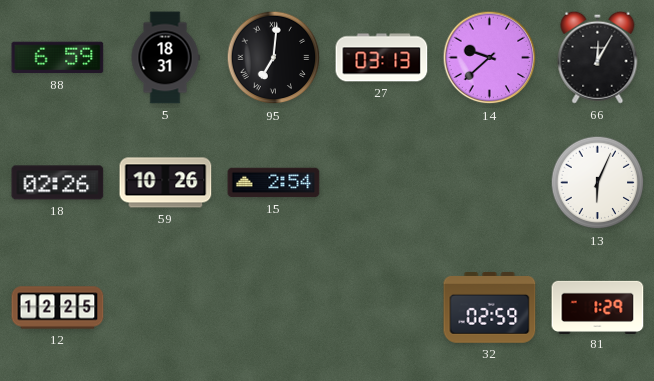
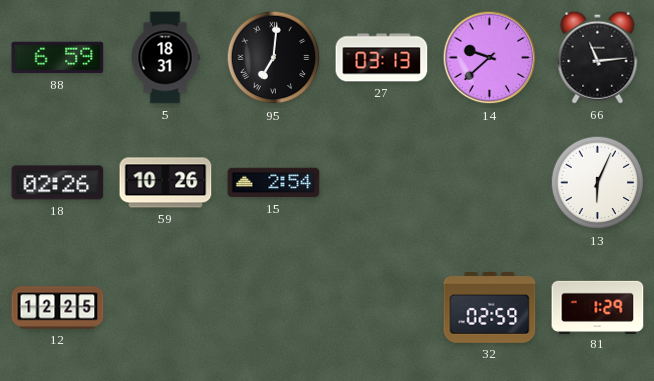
66: 12:05 -> 11:14 (598, 57)
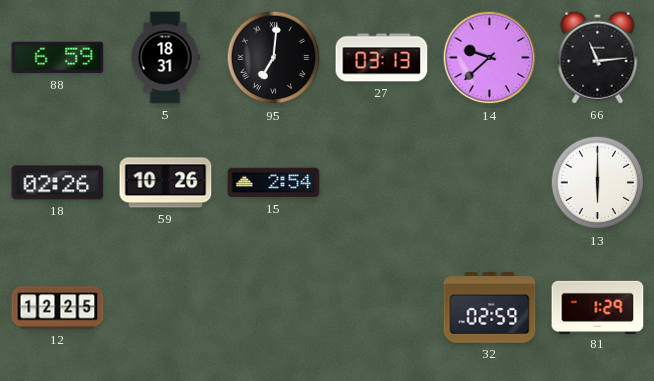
13: 6:04 -> 6:00 (598, 183)
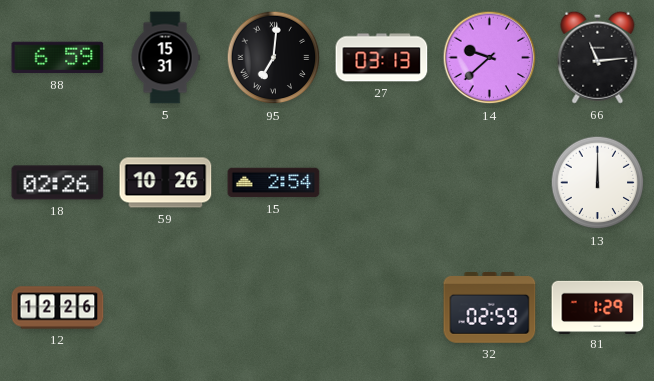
5: 18:31 -> 15:31 (165, 58)
13: 6:00 -> 12:00 (598, 183)
12: 12:25 -> 12:26 (58, 308)
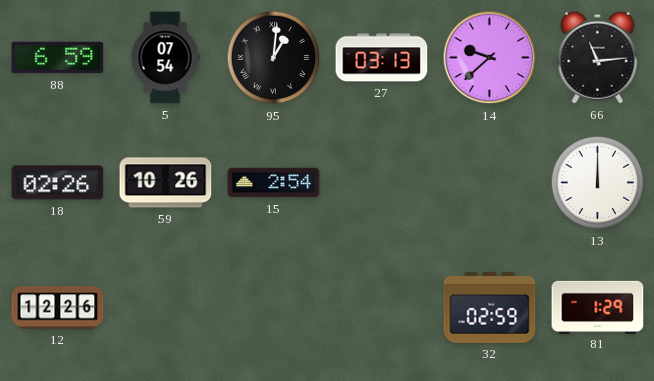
5: 15:31 -> 07:54 (165, 58)
95: 7:01 -> 1:01 (274, 58)
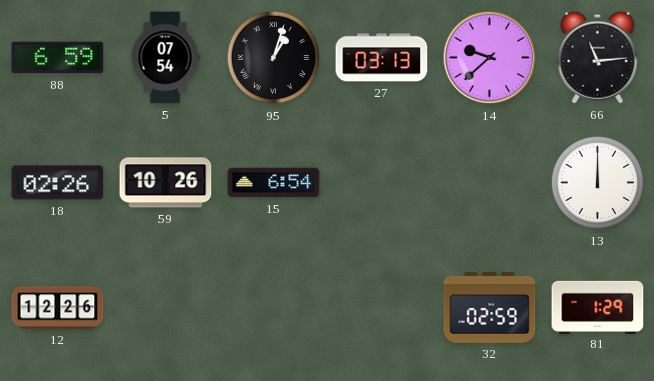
95: 1:01 -> 1:03 (274, 58)
15: 2:54 -> 6:54 (274, 183)
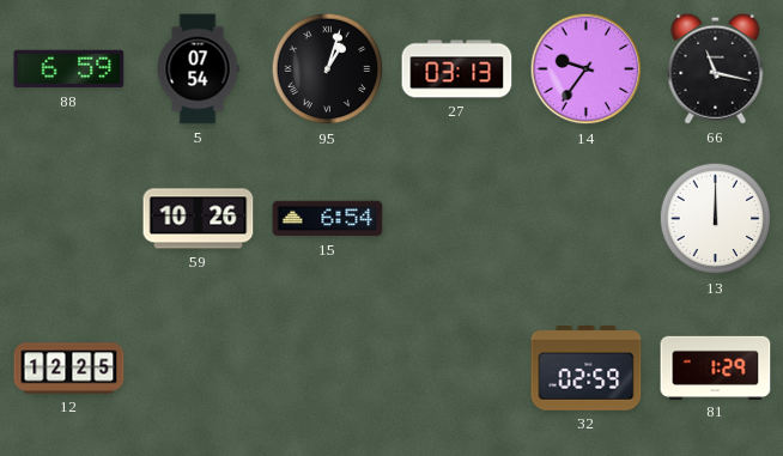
14: 9:38 -> 9:36 (587, 69)
66: 11:14 -> 11:17 (716, 68)
18: 02:26 -> none (58, 183)
12: 12:26 -> 12:25 (69, 369)
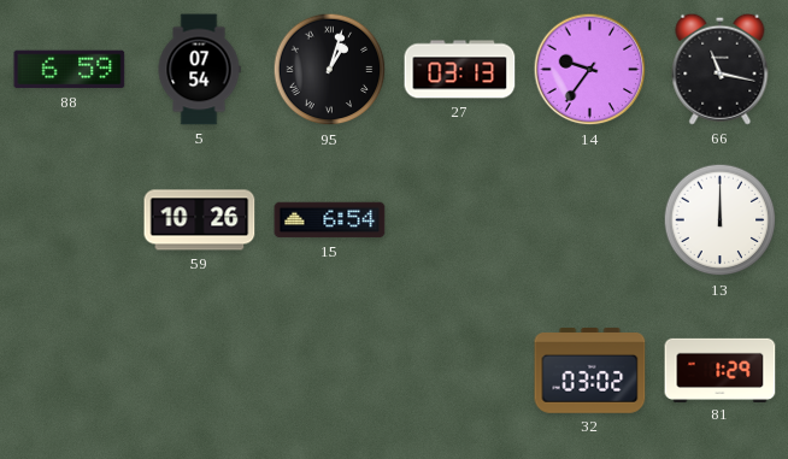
12: 12:25 -> none (69, 369)
32: 02:59 -> 03:02 (590, 371)
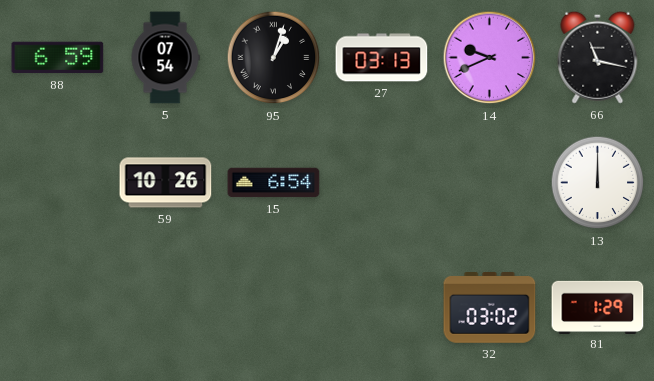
14: 9:36 -> 9:41 (490, 58)
